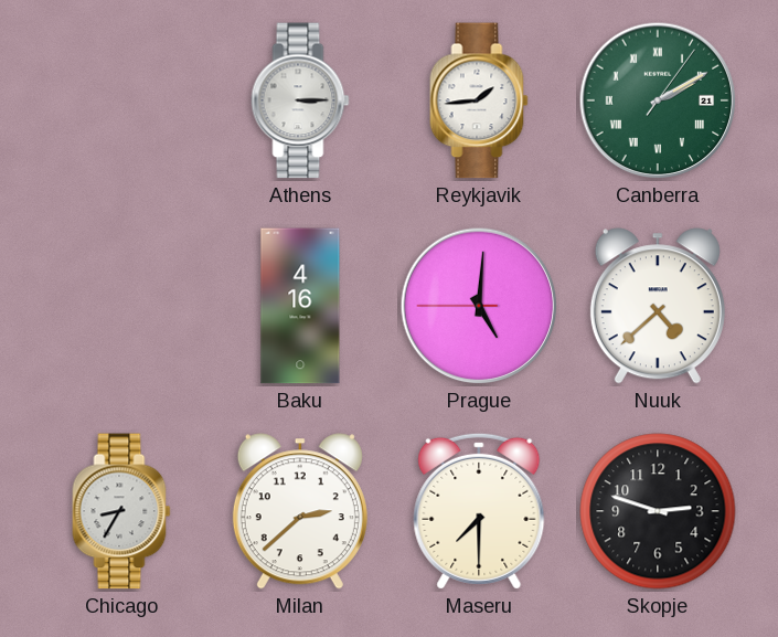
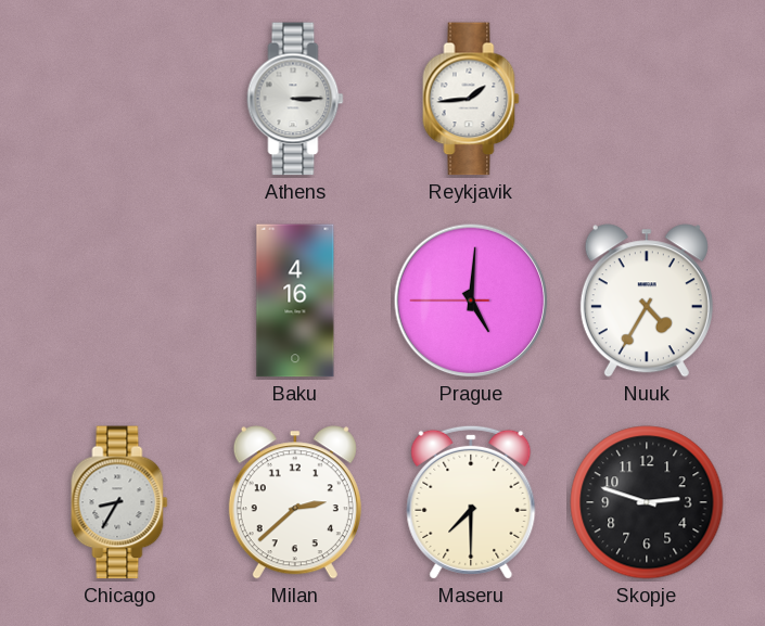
Canberra: 2:10 -> none (658, 100)
Nuuk: 4:38 -> 4:35 (647, 301)
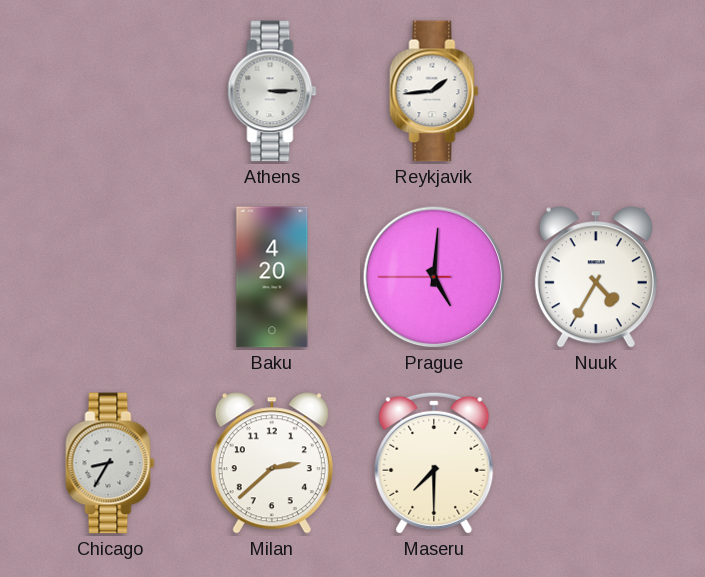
Baku: 4:16 -> 4:20 (272, 277)
Skopje: 2:48 -> none (647, 502)
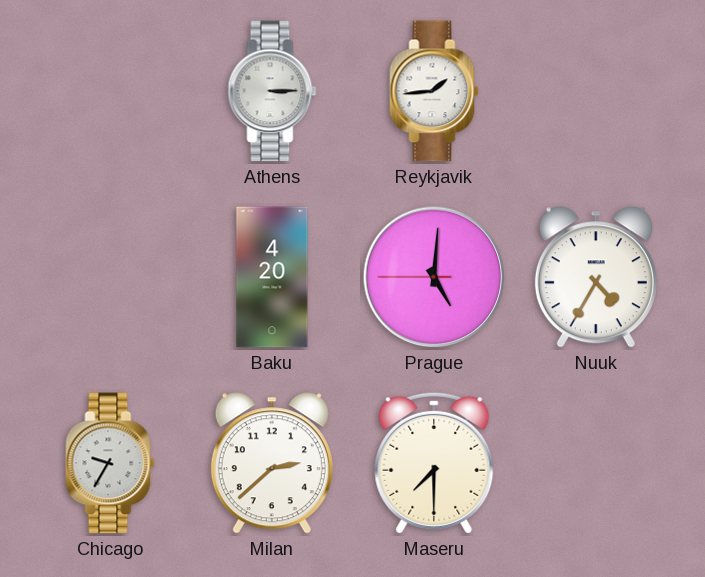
Chicago: 8:35 -> 9:35 (110, 463)
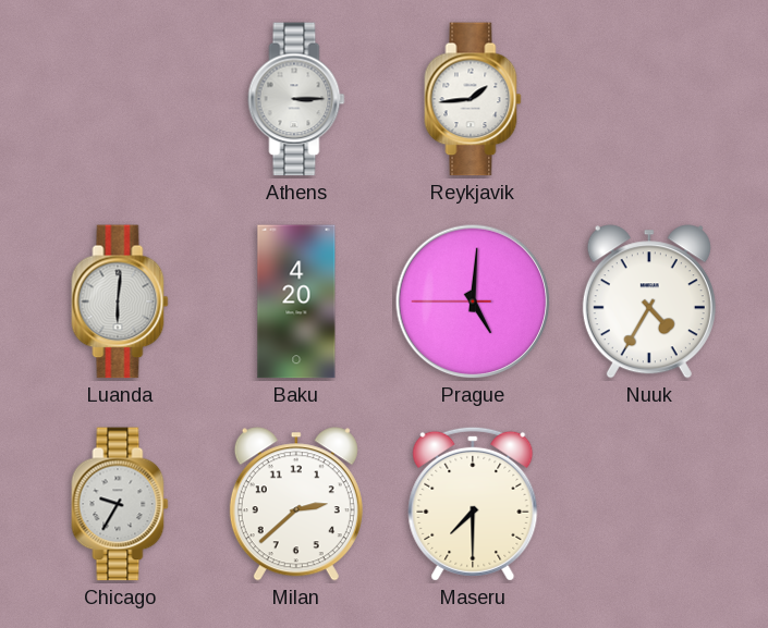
Luanda: none -> 6:01 (120, 301)
